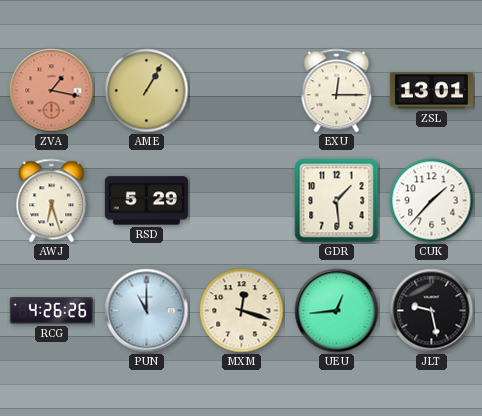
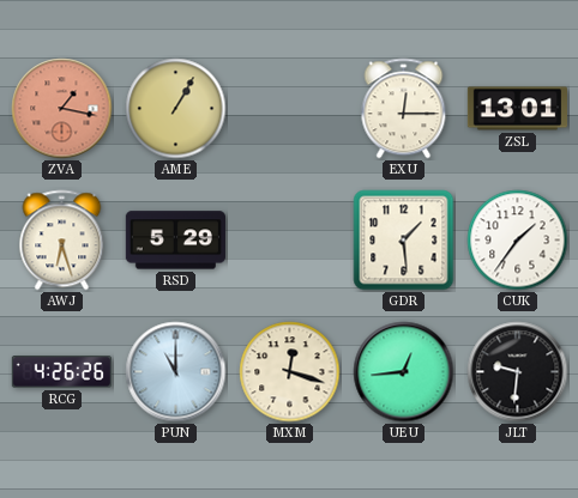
CUK: 1:37 -> 1:36 (518, 241)
JLT: 9:28 -> 9:31 (518, 372)
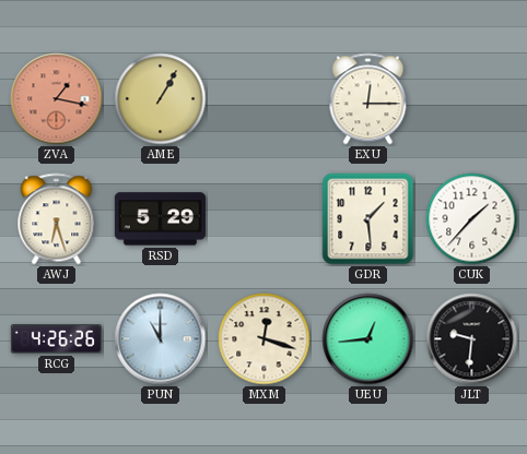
ZSL: 13:01 -> none (517, 109)
CUK: 1:36 -> 1:37 (472, 219)
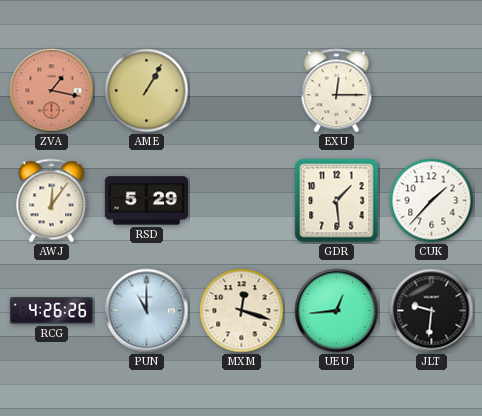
AWJ: 6:27 -> 12:06 (52, 201)
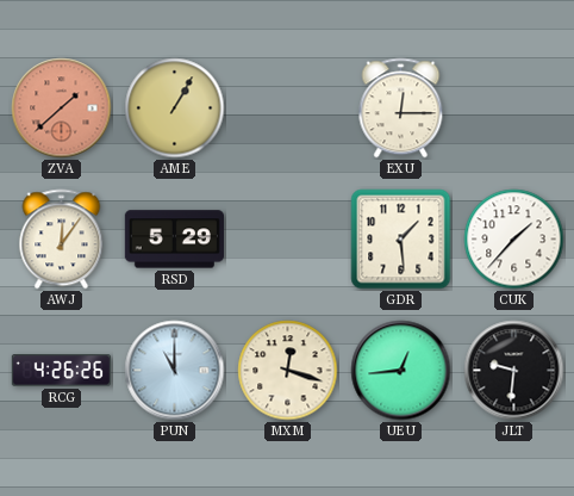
ZVA: 1:17 -> 1:38 (62, 108)
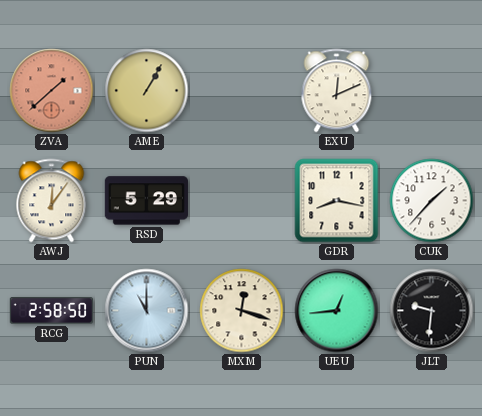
EXU: 12:15 -> 12:11 (337, 91)
GDR: 1:29 -> 8:17 (337, 201)
RCG: 4:26 -> 2:58 (51, 311)
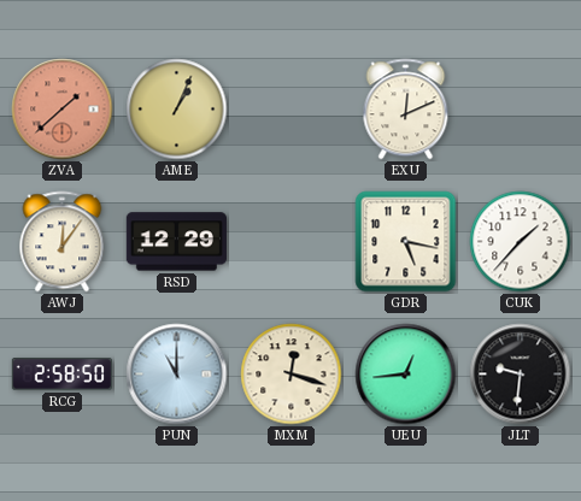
AME: 1:05 -> 1:04 (177, 110)
RSD: 5:29 -> 12:29 (176, 242)
GDR: 8:17 -> 5:17 (406, 242)
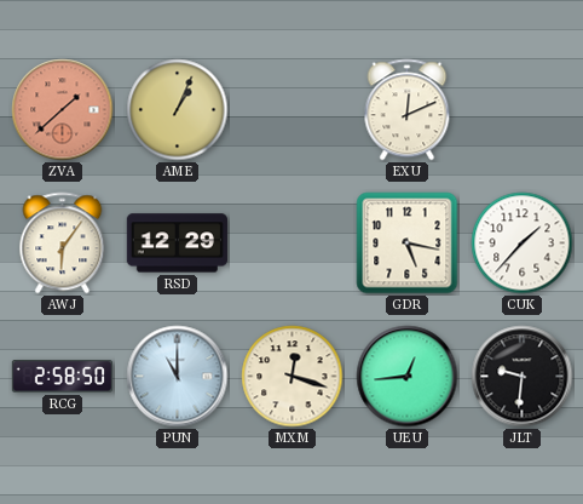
AWJ: 12:06 -> 6:06 (63, 244)
